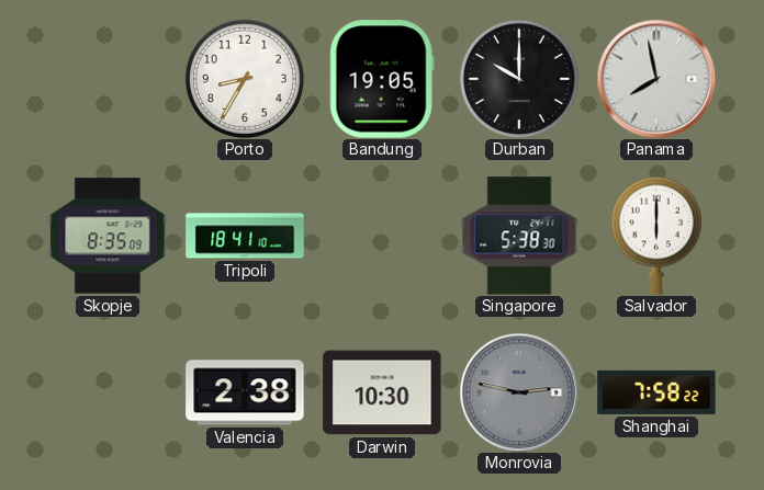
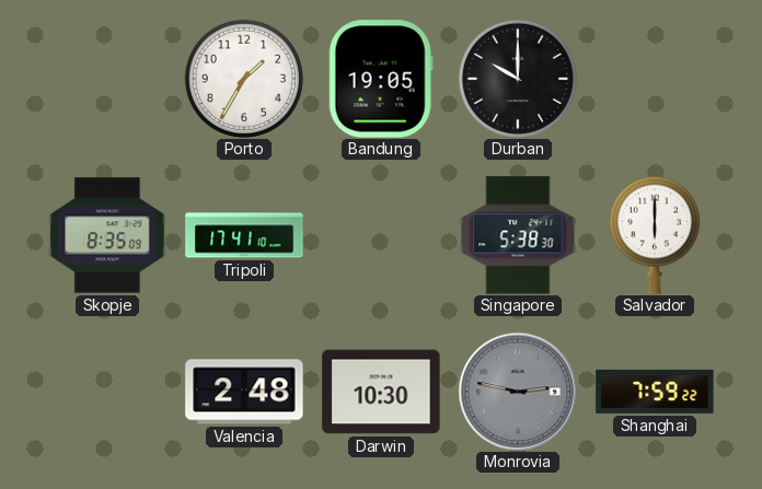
Porto: 8:35 -> 1:35 (244, 79)
Panama: 7:58 -> none (656, 79)
Tripoli: 18:41 -> 17:41 (244, 235)
Valencia: 2:38 -> 2:48 (244, 392)
Shanghai: 7:58 -> 7:59 (655, 392)
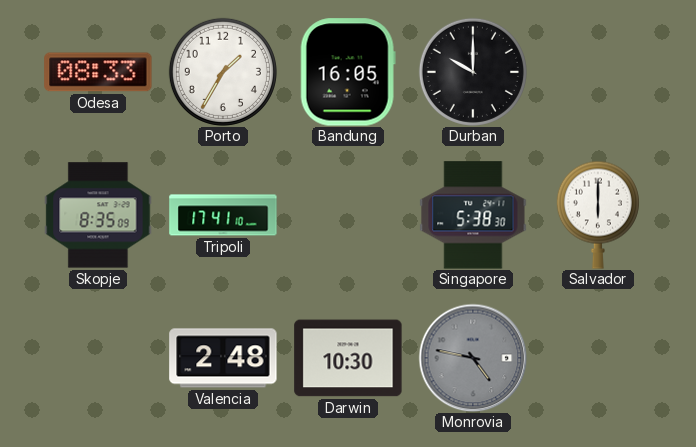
Odesa: none -> 08:33 (98, 72)
Bandung: 19:05 -> 16:05 (348, 72)
Monrovia: 2:47 -> 4:47 (473, 358)
Shanghai: 7:59 -> none (655, 392)
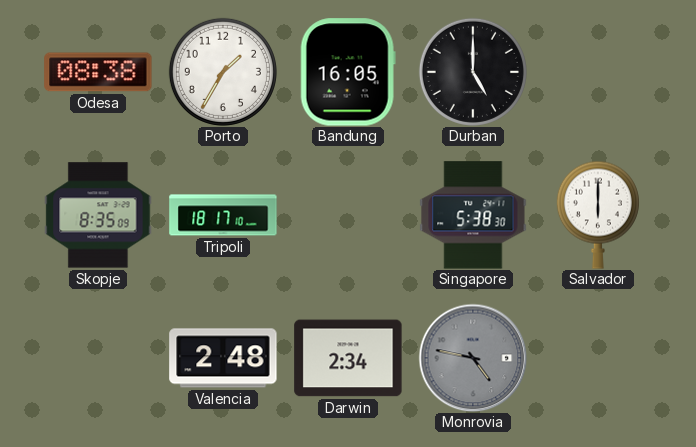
Odesa: 08:33 -> 08:38 (98, 72)
Durban: 10:00 -> 5:00 (473, 72)
Tripoli: 17:41 -> 18:17 (223, 215)
Darwin: 10:30 -> 2:34 (348, 358)
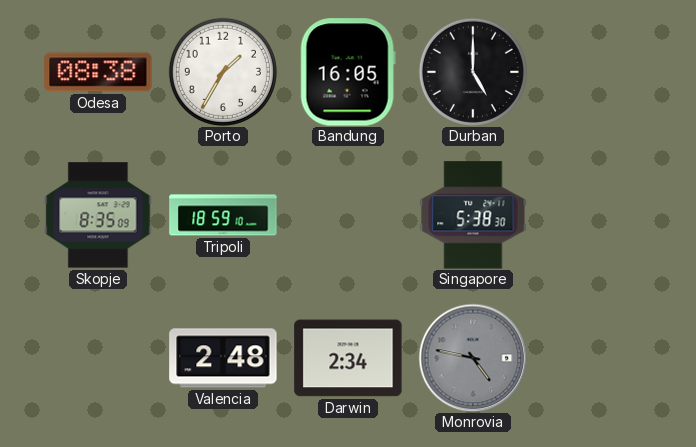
Tripoli: 18:17 -> 18:59 (223, 215)
Salvador: 6:00 -> none (598, 215)
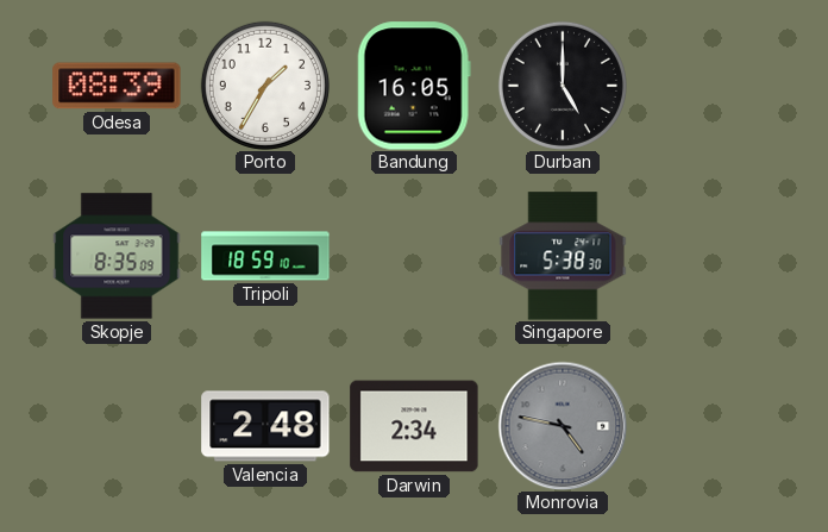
Odesa: 08:38 -> 08:39 (117, 86)
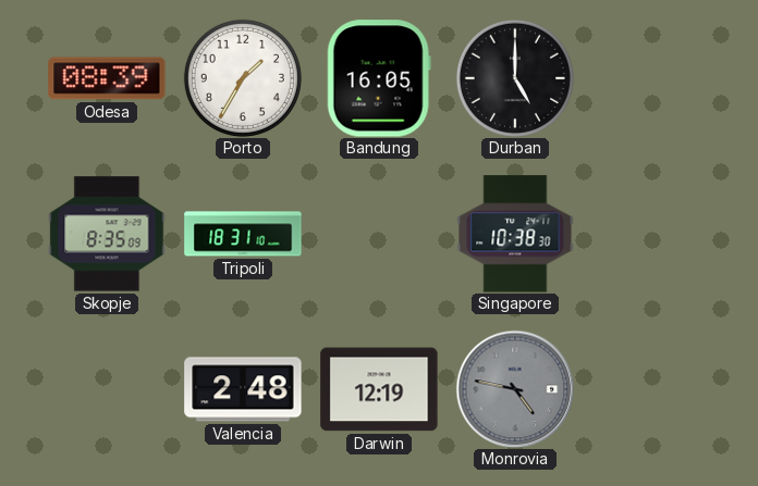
Tripoli: 18:59 -> 18:31 (243, 234)
Singapore: 5:38 -> 10:38 (515, 234)
Darwin: 2:34 -> 12:19 (379, 389)
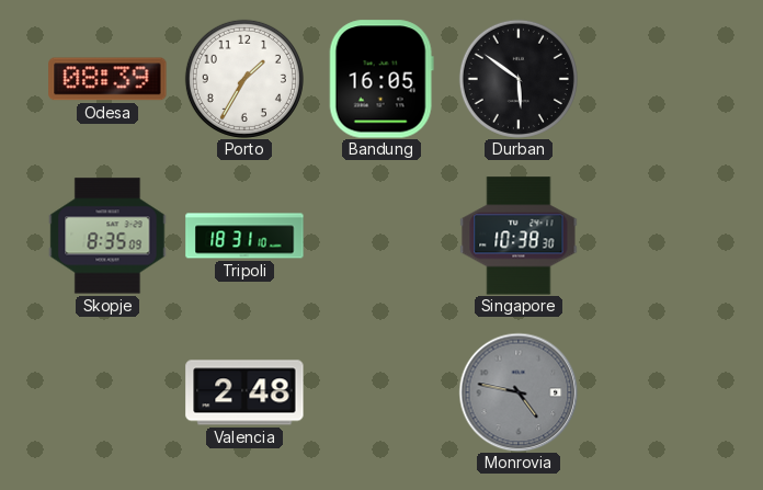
Durban: 5:00 -> 5:51 (519, 79)
Darwin: 12:19 -> none (379, 389)
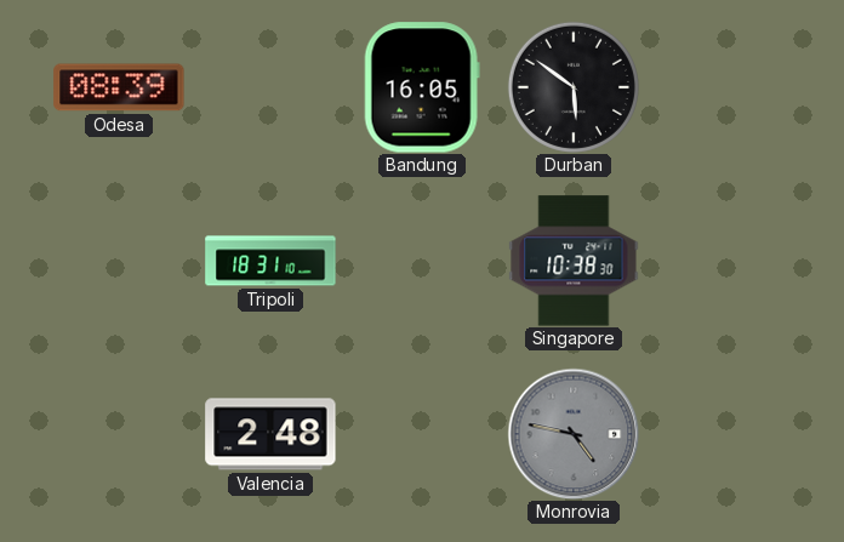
Porto: 1:35 -> none (244, 79)
Skopje: 8:35 -> none (107, 236)
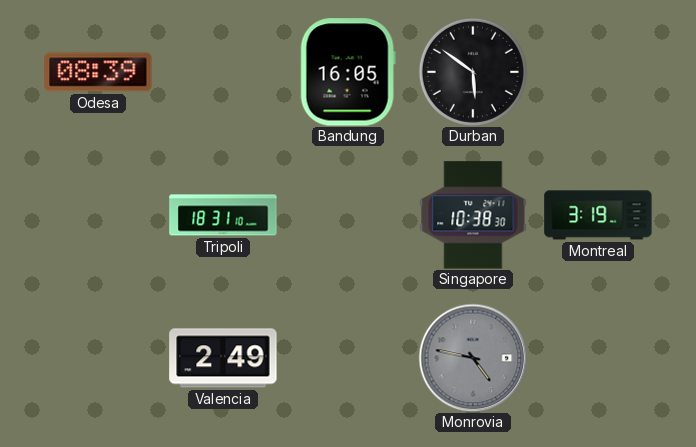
Montreal: none -> 3:19 (598, 215)
Valencia: 2:48 -> 2:49 (223, 358)
